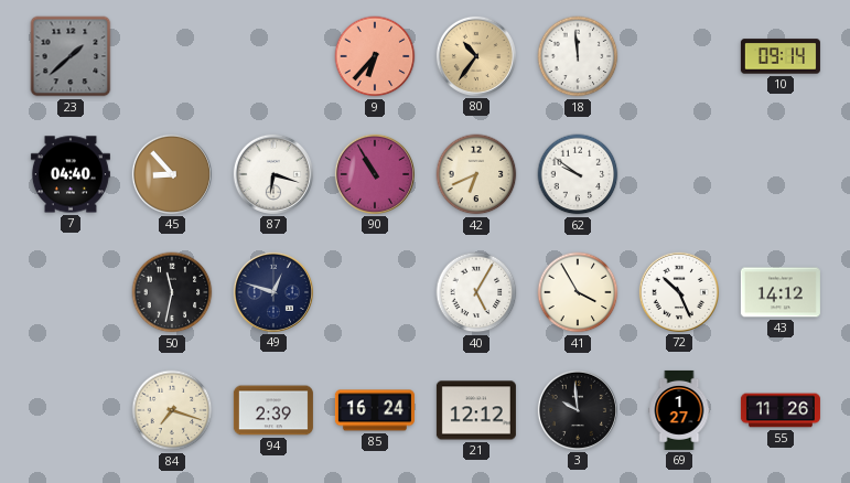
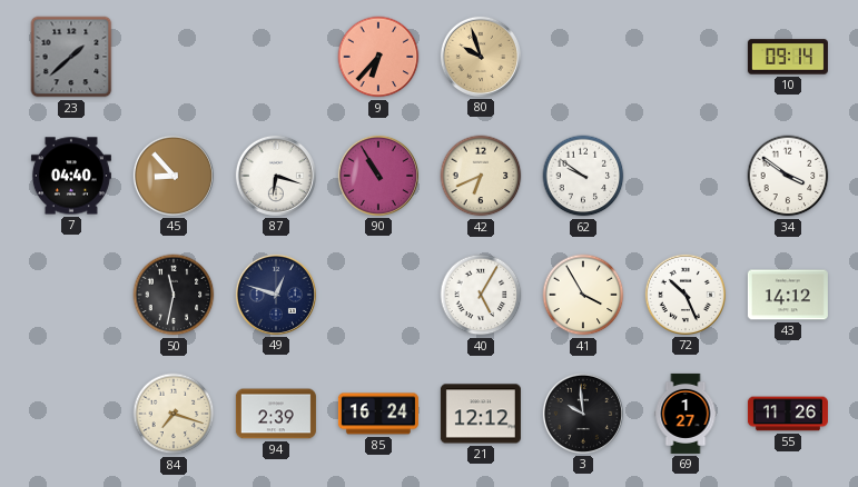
80: 10:36 -> 9:57 (481, 57)
18: 11:59 -> none (578, 56)
34: none -> 3:51 (788, 176)
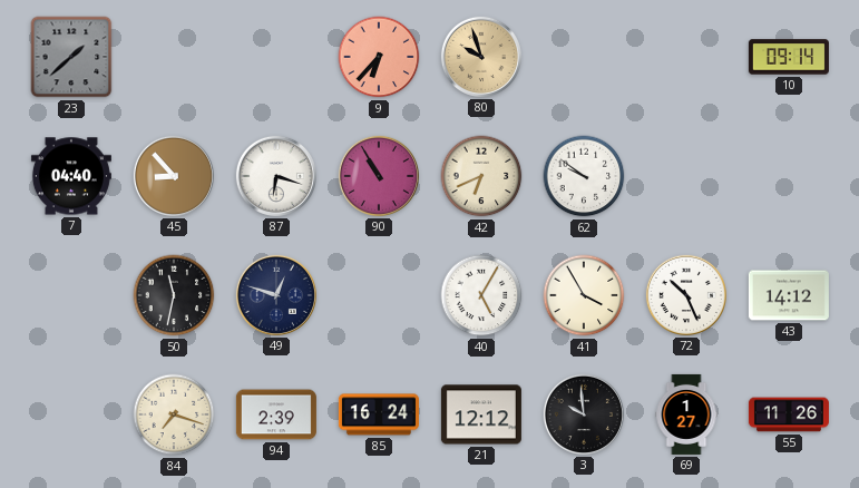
34: 3:51 -> none (788, 176)
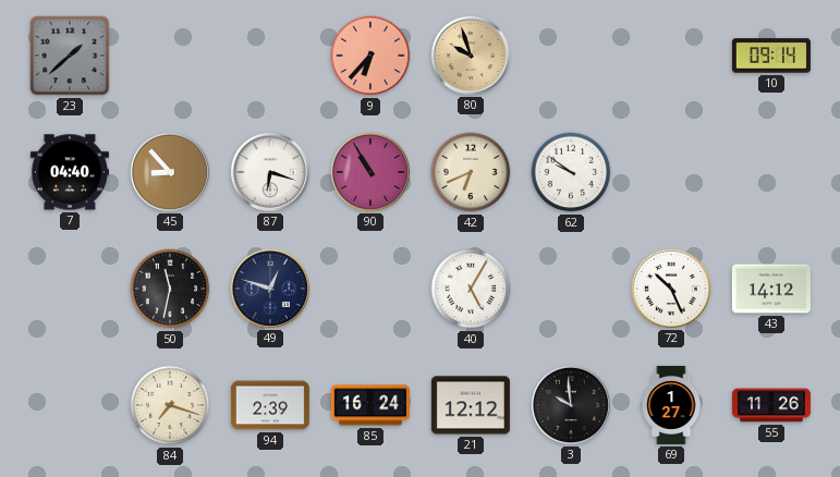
41: 3:55 -> none (584, 295)
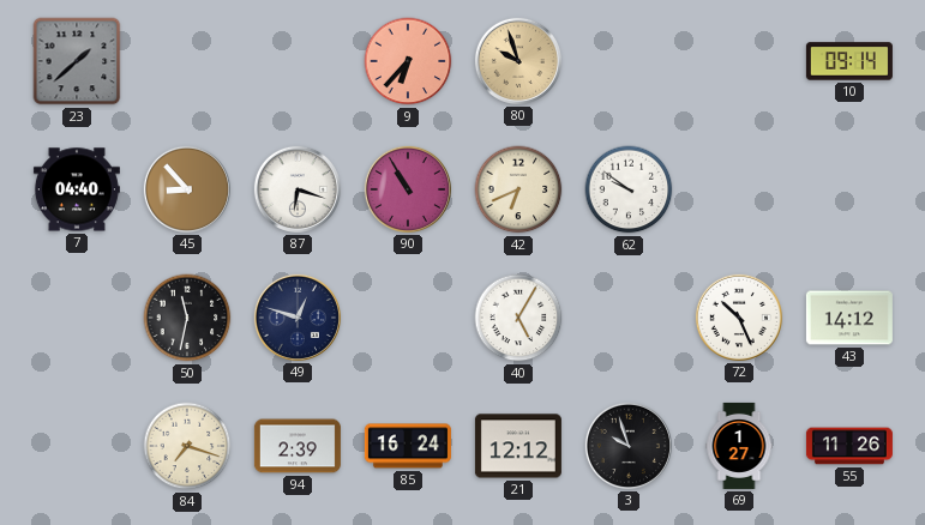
3: 9:59 -> 9:57 (629, 446)
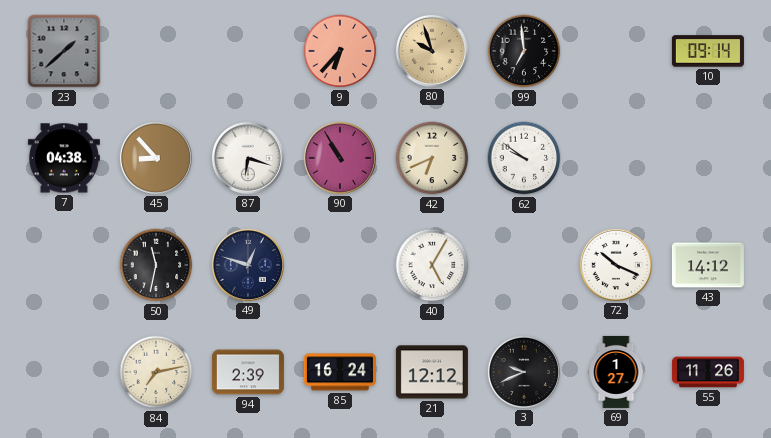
99: none -> 6:59 (524, 51)
7: 04:40 -> 04:38 (64, 158)
72: 10:26 -> 10:19 (616, 265)
84: 7:18 -> 7:13 (156, 372)
3: 9:57 -> 9:41 (524, 372)
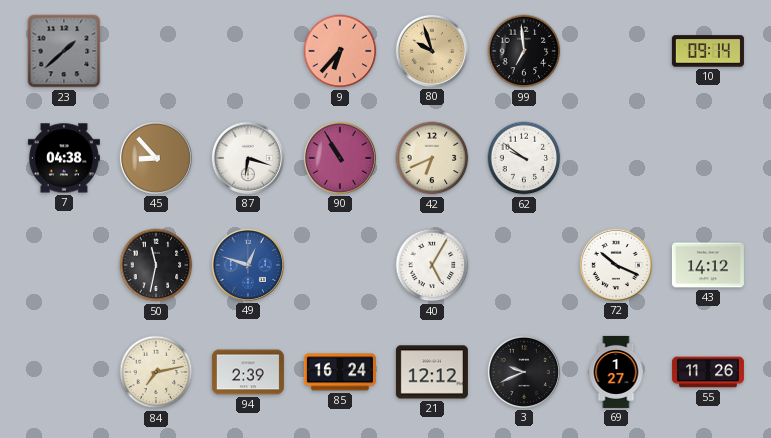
49 dial: navy -> blue (248, 265)
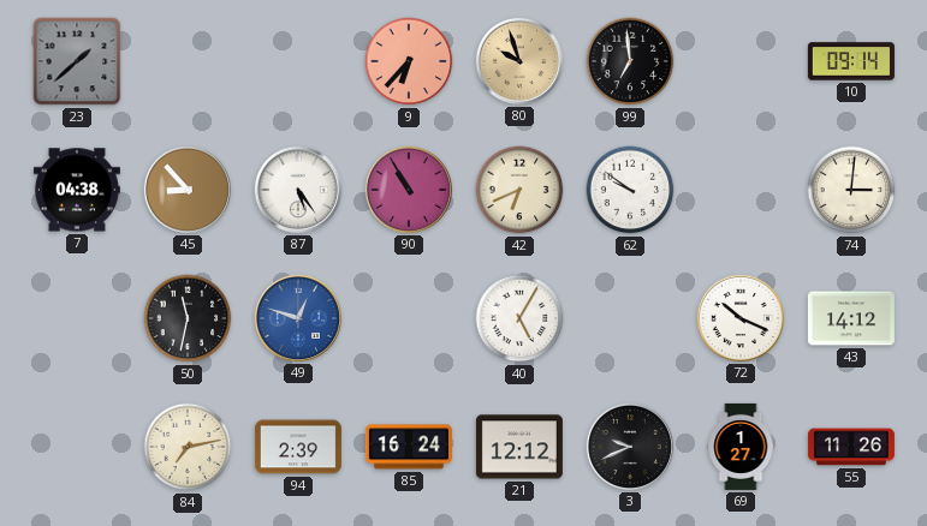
87: 6:18 -> 5:24 (298, 190)
74: none -> 3:01 (851, 190)
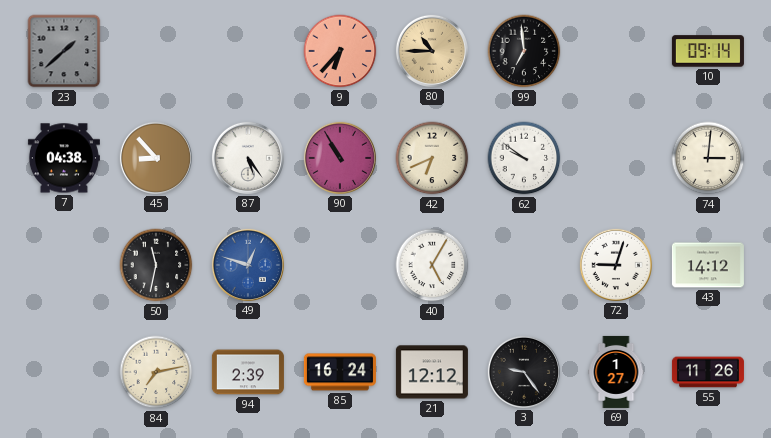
80: 9:57 -> 10:45 (432, 51)
72: 10:19 -> 9:03 (616, 265)
3: 9:41 -> 9:24 (524, 372)
